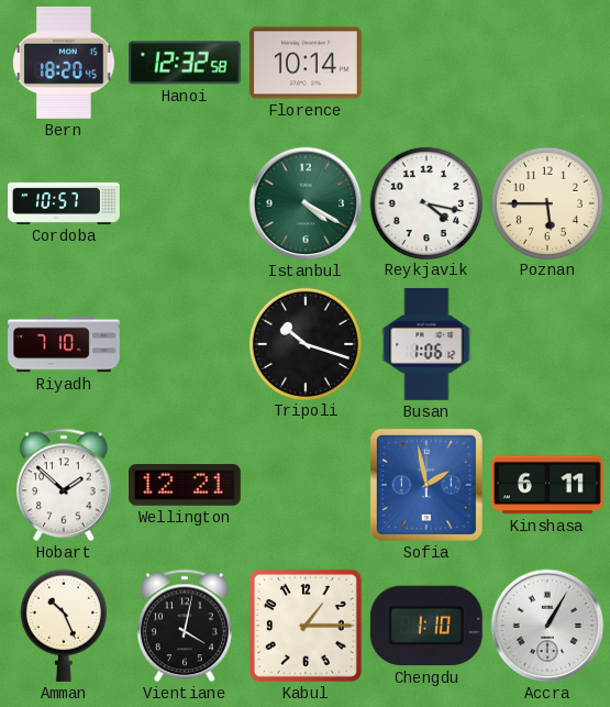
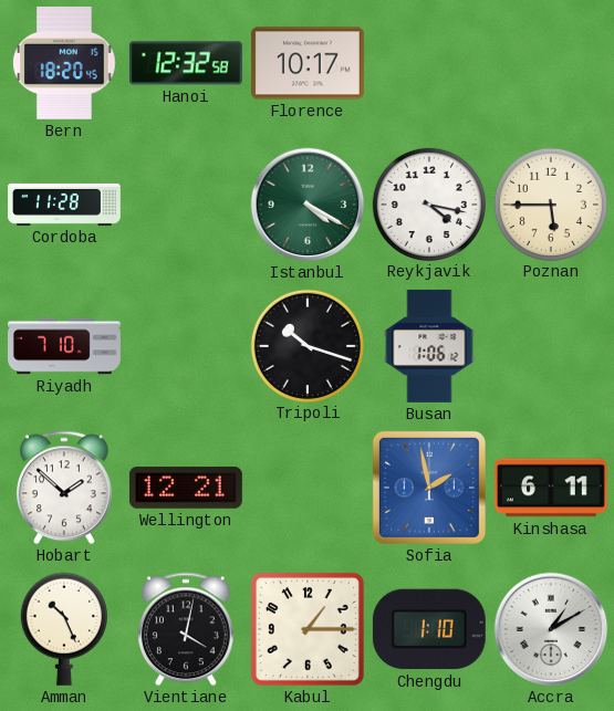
Florence: 10:14 -> 10:17 (308, 63)
Cordoba: 10:57 -> 11:28 (65, 205)
Accra: 1:05 -> 1:10 (551, 629)
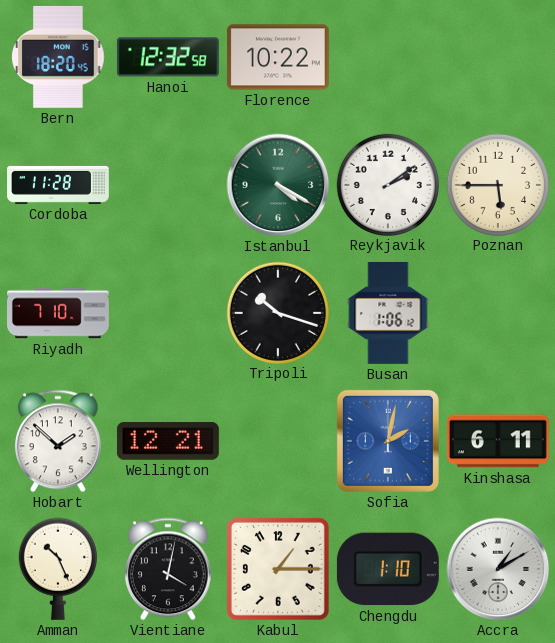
Florence: 10:17 -> 10:22 (278, 57)
Reykjavik: 4:17 -> 2:09 (387, 184)
Sofia: 1:58 -> 2:02 (388, 441)
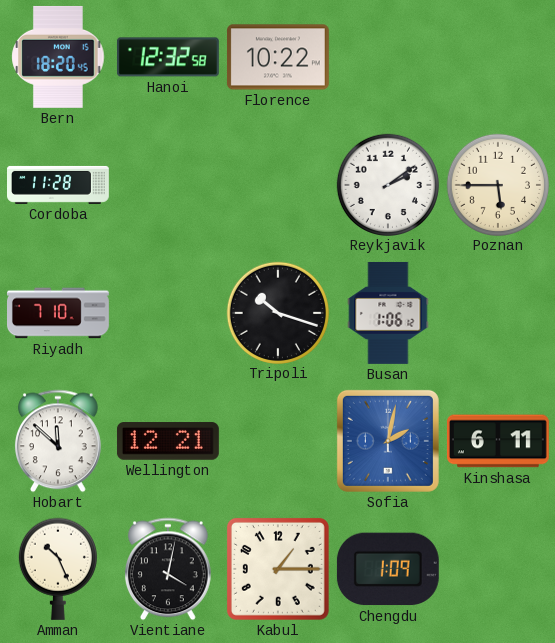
Istanbul: 4:20 -> none (278, 185)
Hobart: 1:52 -> 11:52 (58, 441)
Chengdu: 1:10 -> 1:09 (388, 569)
Accra: 1:10 -> none (498, 569)
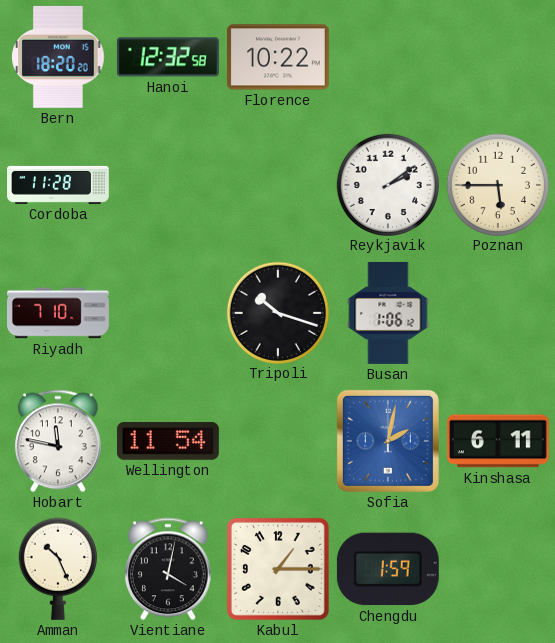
Bern: 18:20:45 -> 18:20:20 (58, 57)
Hobart: 11:52 -> 11:47 (58, 441)
Wellington: 12:21 -> 11:54 (168, 441)
Chengdu: 1:09 -> 1:59 (388, 569)
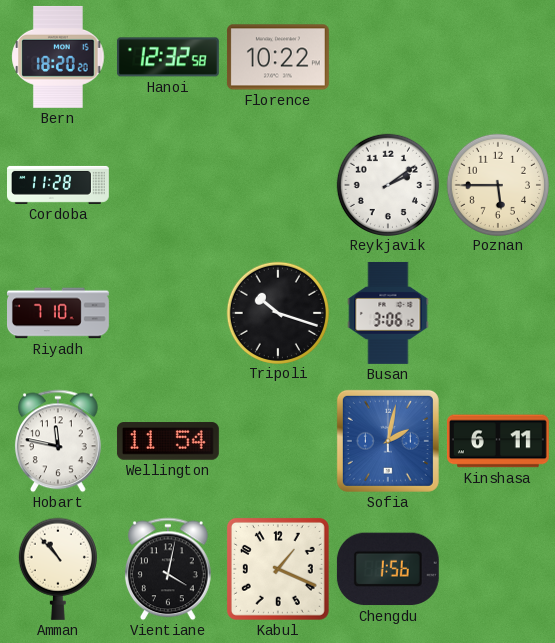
Busan: 1:06 -> 3:06 (388, 313)
Amman: 10:26 -> 10:53 (58, 569)
Kabul: 1:15 -> 1:19 (278, 569)
Chengdu: 1:59 -> 1:56 (388, 569)
